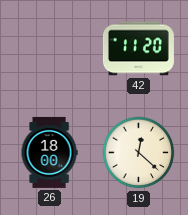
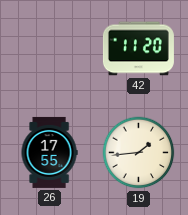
26: 18:00 -> 17:55 (49, 152)
19: 12:22 -> 1:44 (139, 153)
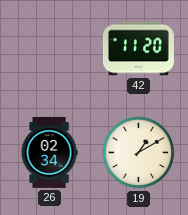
26: 17:55 -> 02:34 (49, 152)
19: 1:44 -> 1:10 (139, 153)
